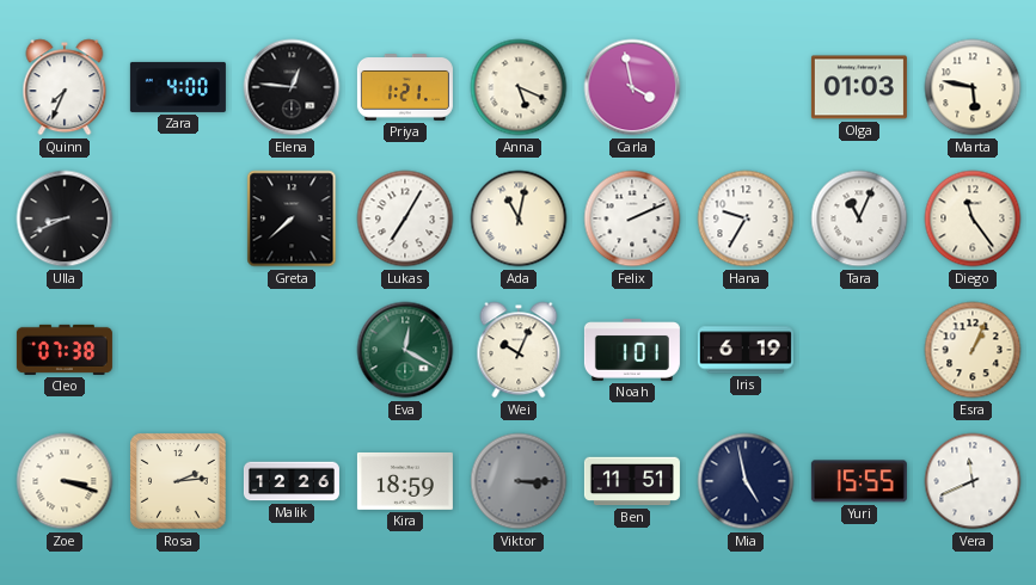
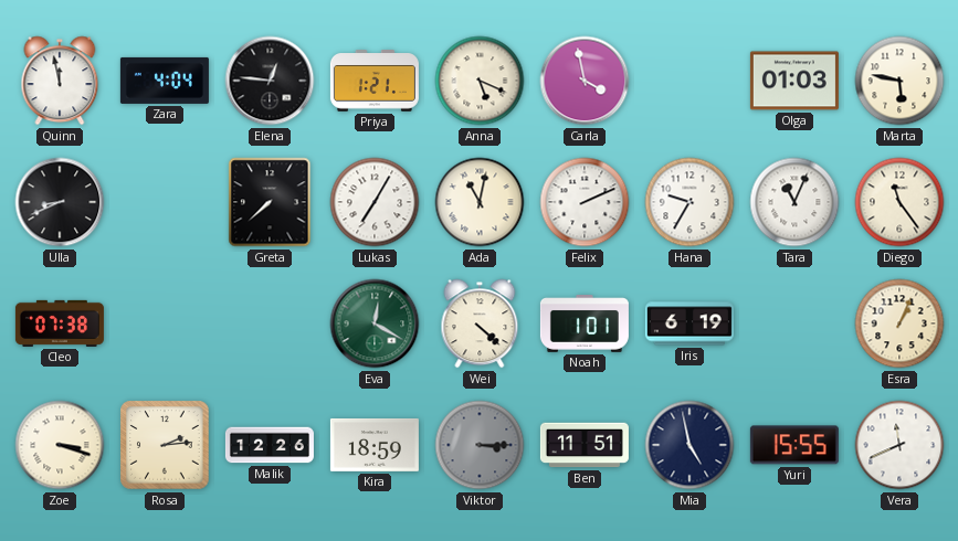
Quinn: 7:34 -> 11:58 (60, 81)
Zara: 4:00 -> 4:04 (165, 81)
Wei: 10:04 -> 4:22 (480, 323)
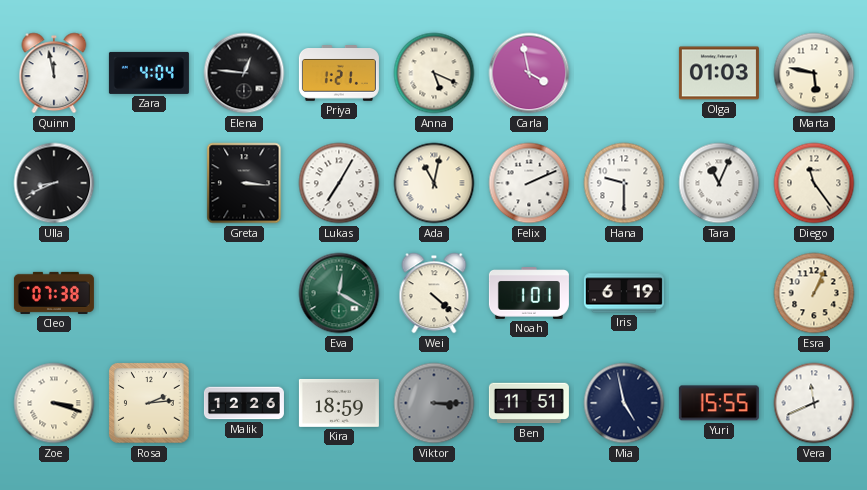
Greta: 7:38 -> 3:16 (244, 183)
Hana: 9:35 -> 9:30 (624, 183)
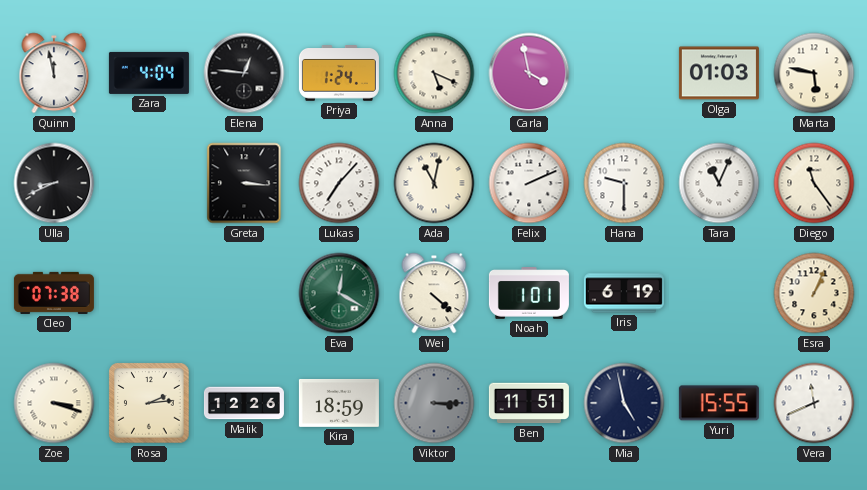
Priya: 1:21 -> 1:24 (339, 73)
Lukas: 7:05 -> 7:07 (339, 183)
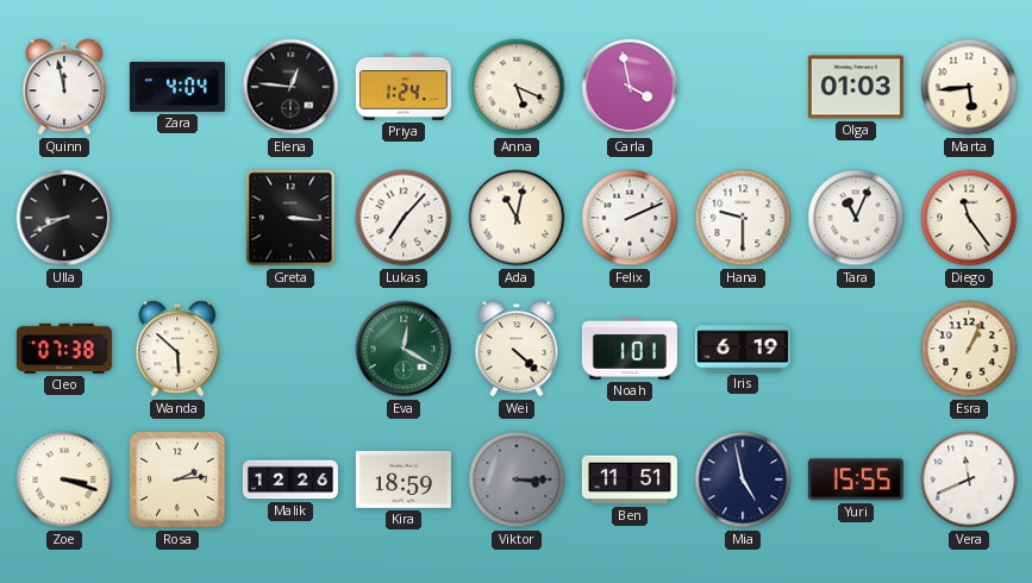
Marta: 5:47 -> 5:44 (969, 87)
Wanda: none -> 5:52 (177, 349)
